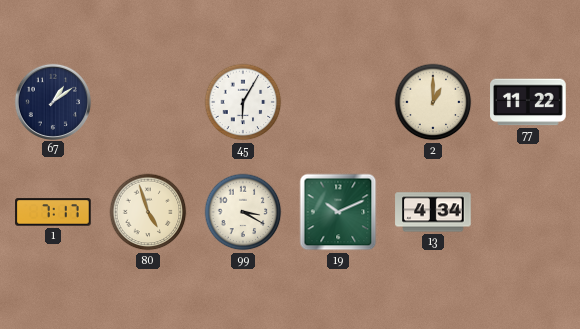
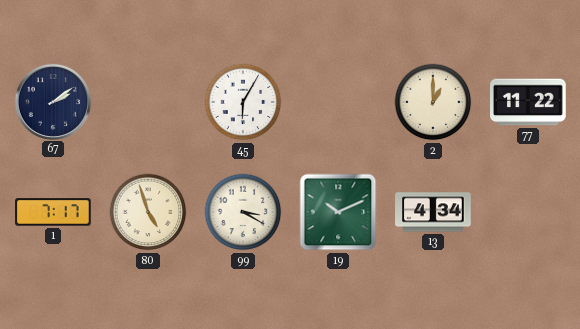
67: 1:09 -> 2:09 (52, 101)
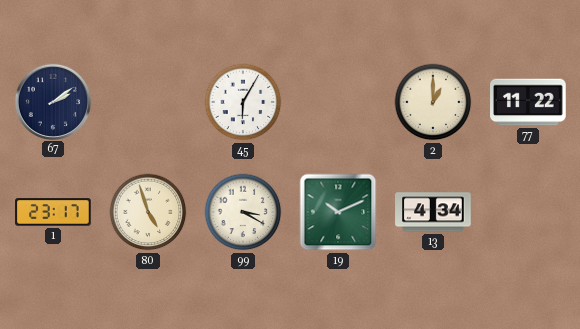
1: 7:17 -> 23:17 (53, 212)
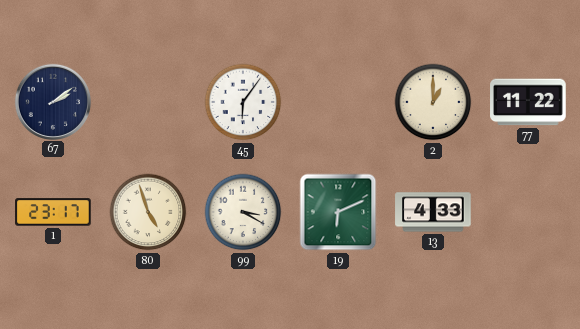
45: 6:05 -> 6:06 (243, 102)
19: 10:11 -> 6:11 (338, 212)
13: 4:34 -> 4:33 (433, 212)
